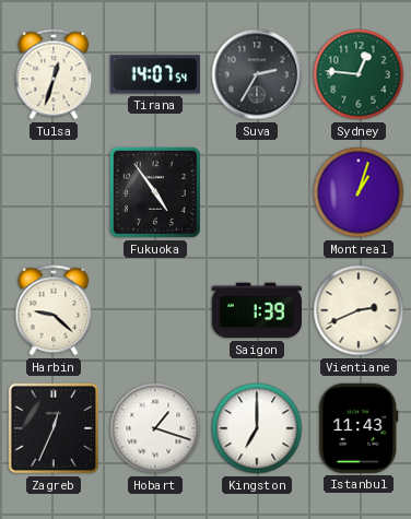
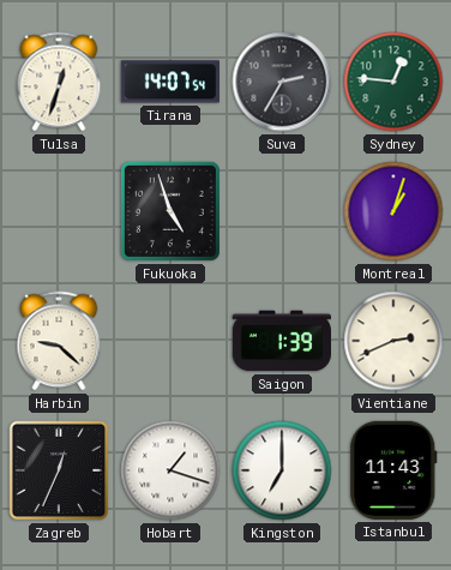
Fukuoka: 4:54 -> 4:57 (170, 211)
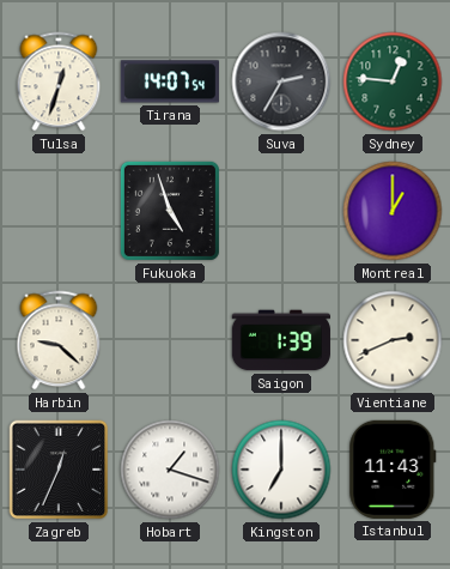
Montreal: 1:03 -> 1:00 (393, 211)
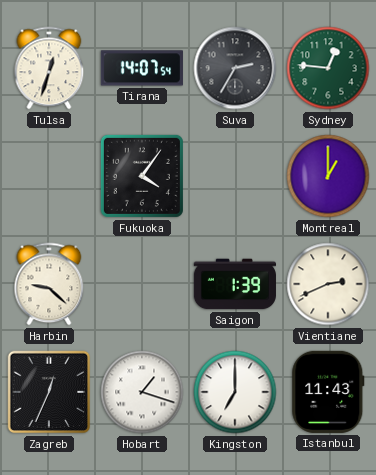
Fukuoka: 4:57 -> 4:06 (142, 176)
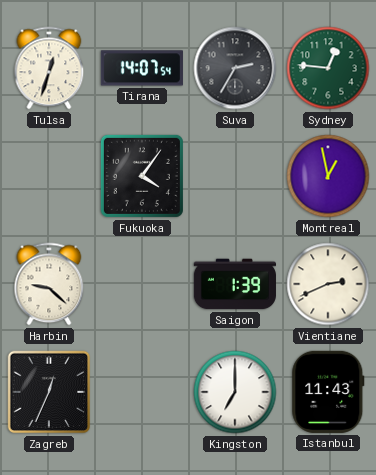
Montreal: 1:00 -> 12:58 (328, 176)
Hobart: 1:18 -> none (142, 392)
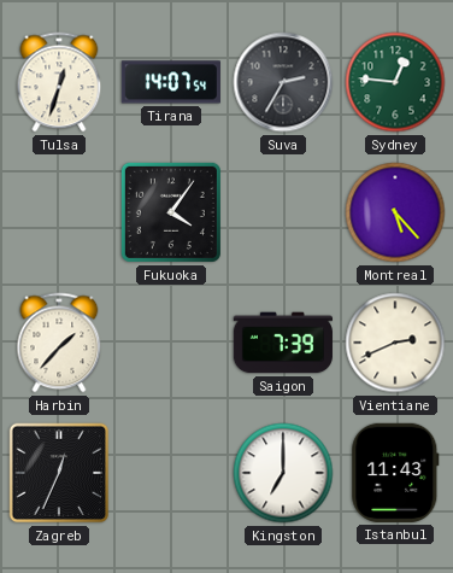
Montreal: 12:58 -> 5:23 (395, 212)
Harbin: 9:22 -> 1:37 (59, 343)
Saigon: 1:39 -> 7:39 (283, 343)
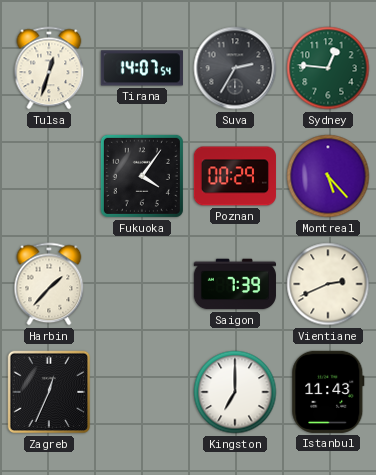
Poznan: none -> 00:29 (235, 176)
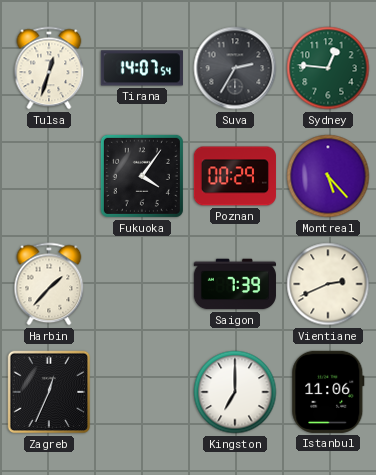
Istanbul: 11:43 -> 11:06 (328, 392)
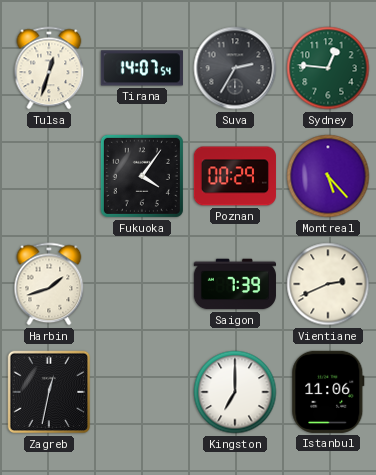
Harbin: 1:37 -> 1:42 (49, 284)
Zagreb: 12:34 -> 12:32 (49, 392)
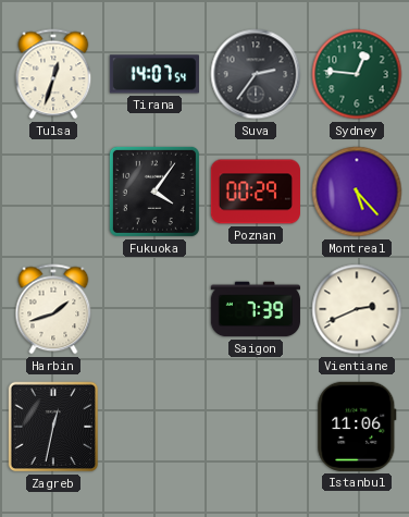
Suva: 2:35 -> 2:36 (256, 74)
Kingston: 7:00 -> none (235, 392)
